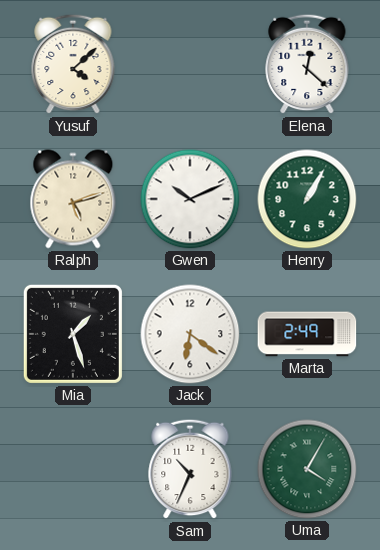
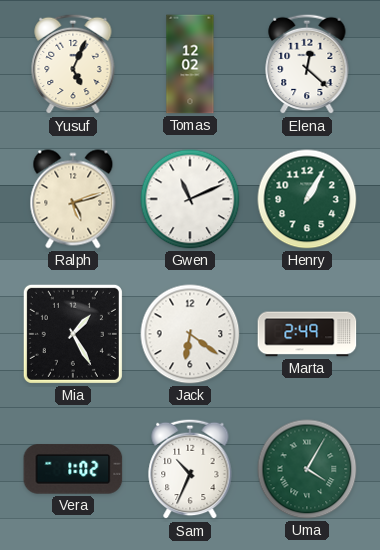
Yusuf: 4:08 -> 5:04 (73, 64)
Tomas: none -> 12:02 (190, 64)
Gwen: 10:11 -> 11:11 (190, 199)
Mia: 1:27 -> 1:25 (73, 334)
Vera: none -> 1:02 (73, 469)
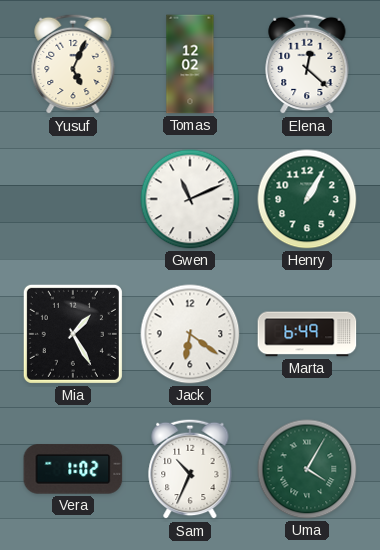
Ralph: 5:12 -> none (73, 199)
Marta: 2:49 -> 6:49 (307, 334)
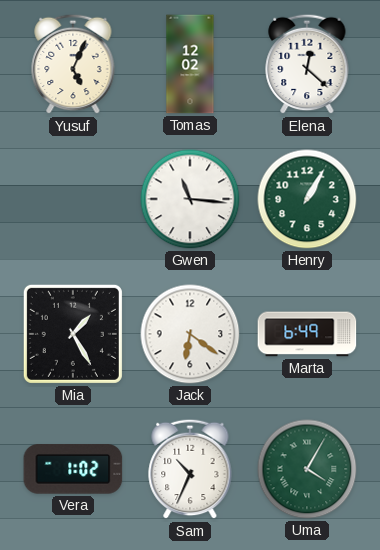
Gwen: 11:11 -> 11:16 (190, 199)
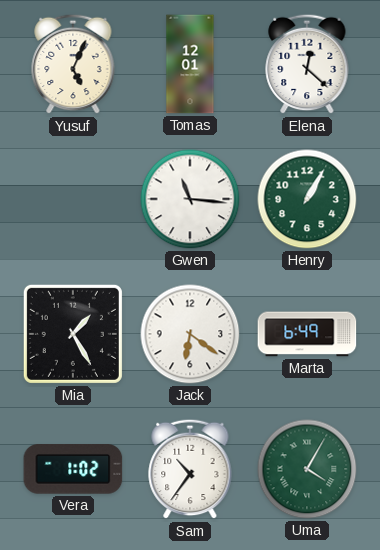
Tomas: 12:02 -> 12:01 (190, 64)
Sam: 10:34 -> 10:36 (190, 469)
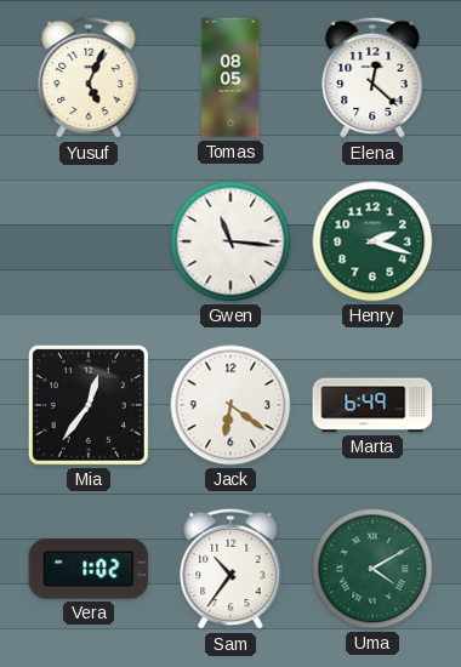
Tomas: 12:01 -> 08:05 (231, 78)
Henry: 1:05 -> 2:18 (372, 241)
Mia: 1:25 -> 12:36 (89, 405)
Uma: 4:05 -> 4:10 (372, 569)
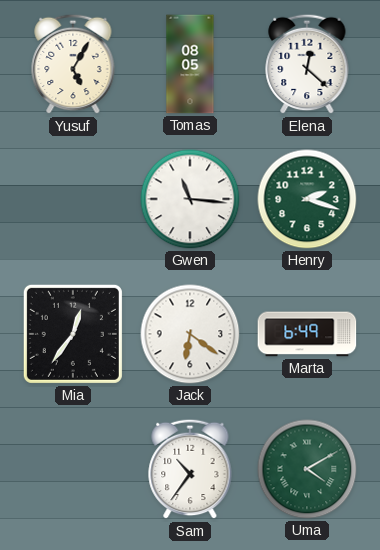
Yusuf: 5:04 -> 5:05 (73, 64)
Vera: 1:02 -> none (89, 569)
